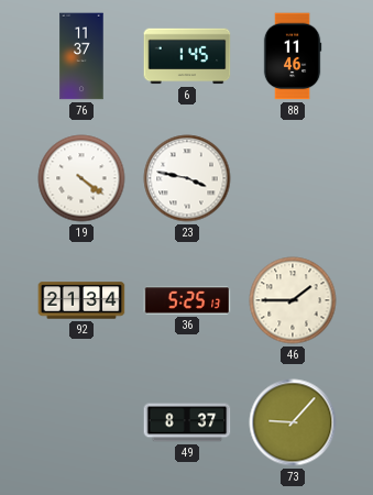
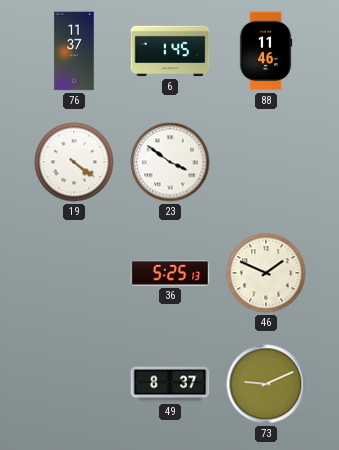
23: 3:47 -> 3:51 (170, 162)
92: 21:34 -> none (81, 300)
46: 1:45 -> 1:49 (266, 273)
73: 9:07 -> 9:11 (266, 384)
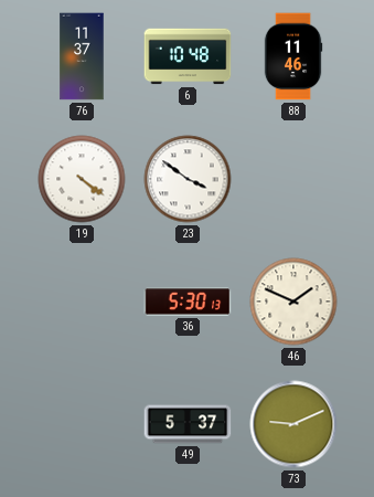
6: 1:45 -> 10:48 (188, 56)
36: 5:25 -> 5:30 (188, 302)
49: 8:37 -> 5:37 (188, 424)
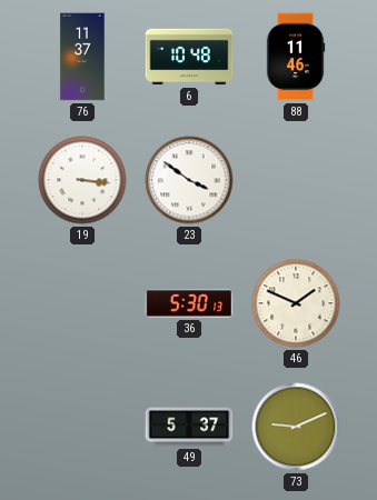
19: 4:21 -> 3:16 (82, 180)
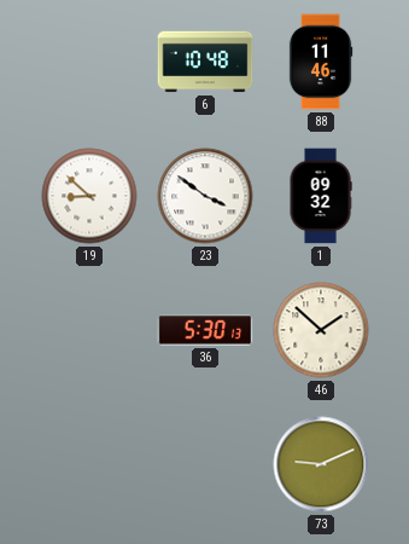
76: 11:37 -> none (82, 57)
19: 3:16 -> 8:52 (89, 196)
1: none -> 09:32 (321, 196)
46: 1:49 -> 1:52 (321, 330)
49: 5:37 -> none (189, 427)
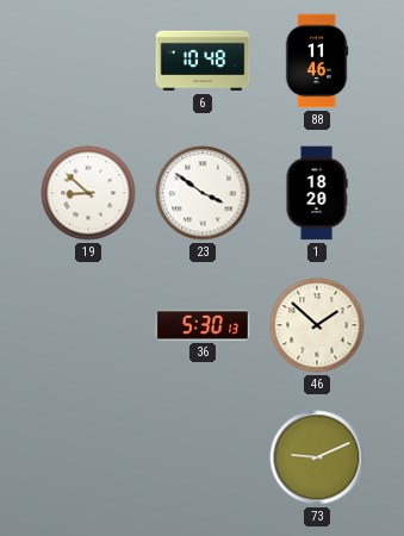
1: 09:32 -> 18:20 (317, 193)
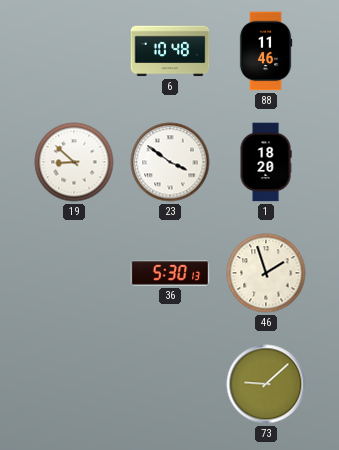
46: 1:52 -> 1:57 (266, 273)
73: 9:11 -> 9:08 (266, 384)
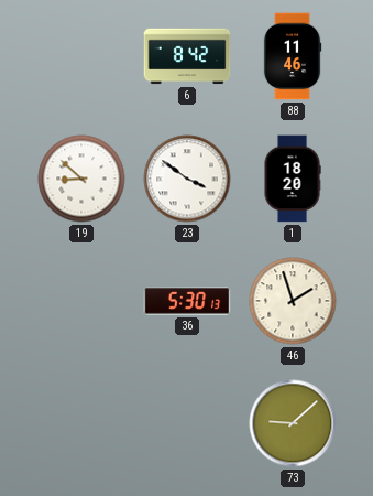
6: 10:48 -> 8:42 (187, 56)
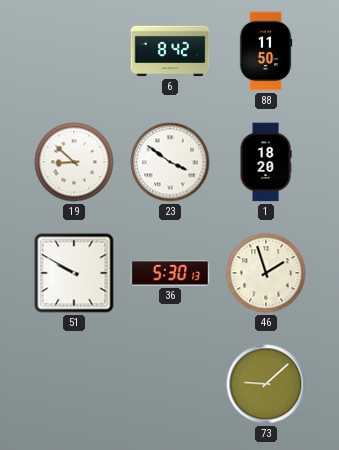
88: 11:46 -> 11:50 (266, 51)
51: none -> 9:50 (74, 273)
